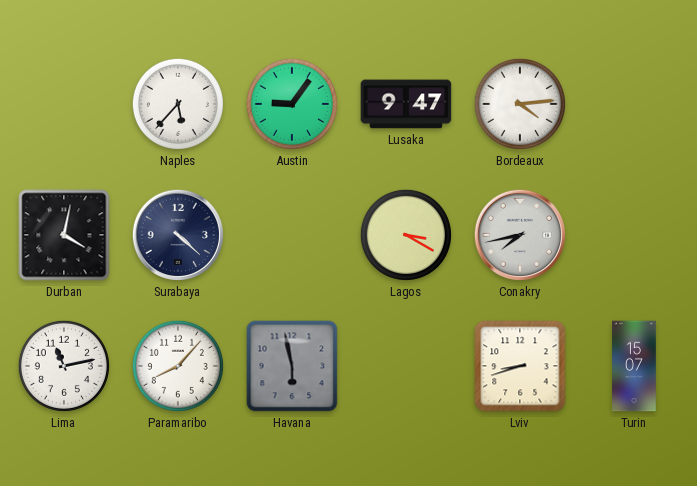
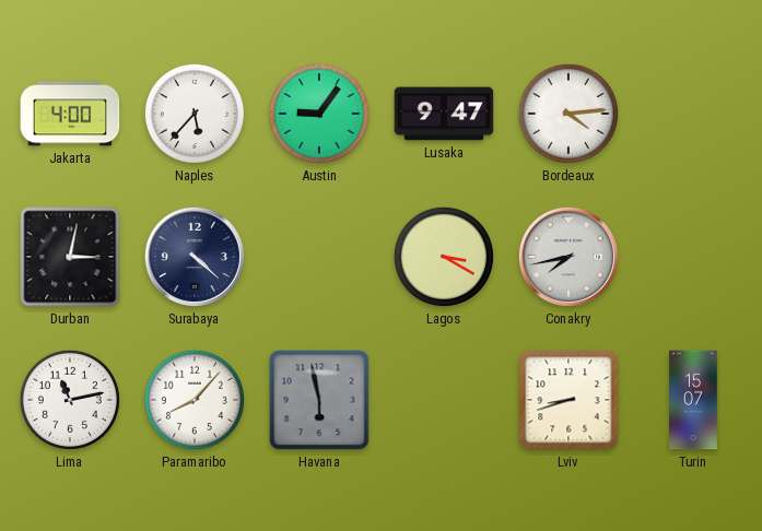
Jakarta: none -> 4:00 (70, 114)
Durban: 4:02 -> 3:02 (70, 257)
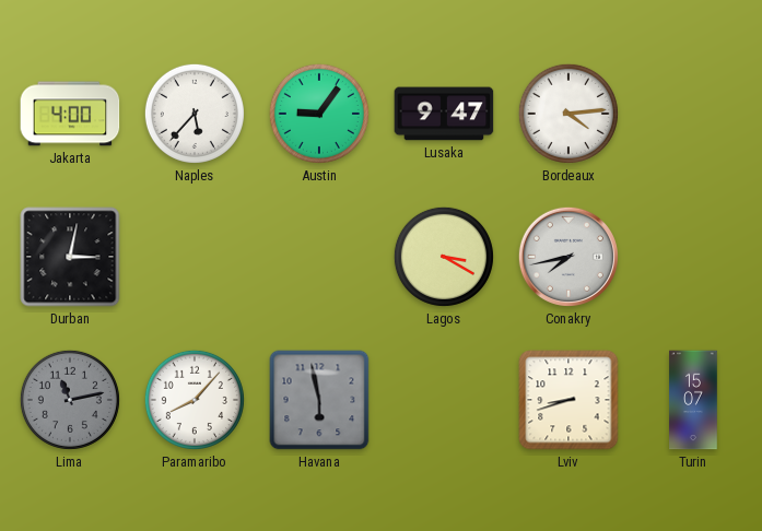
Surabaya: 4:22 -> none (195, 257)
Lima dial: white -> grey (70, 400)
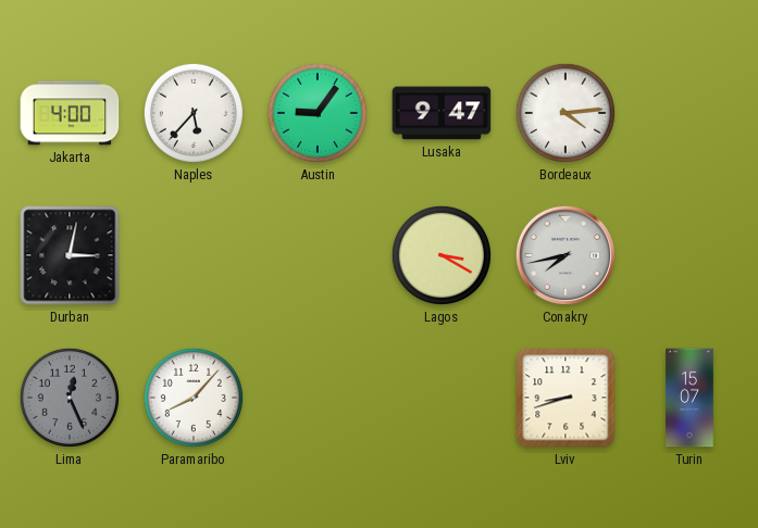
Lima: 11:13 -> 12:26 (70, 398)
Havana: 5:58 -> none (319, 400)
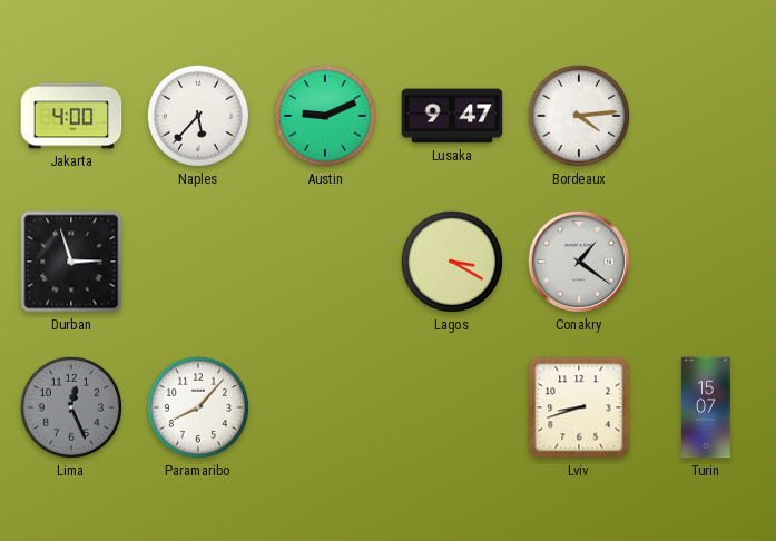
Austin: 9:06 -> 9:11 (325, 116)
Durban: 3:02 -> 2:57 (71, 262)
Conakry: 7:43 -> 1:21 (579, 262)
